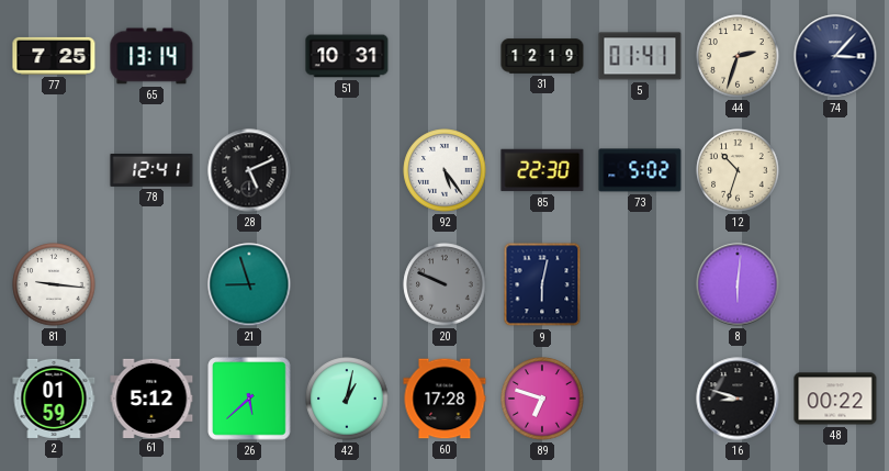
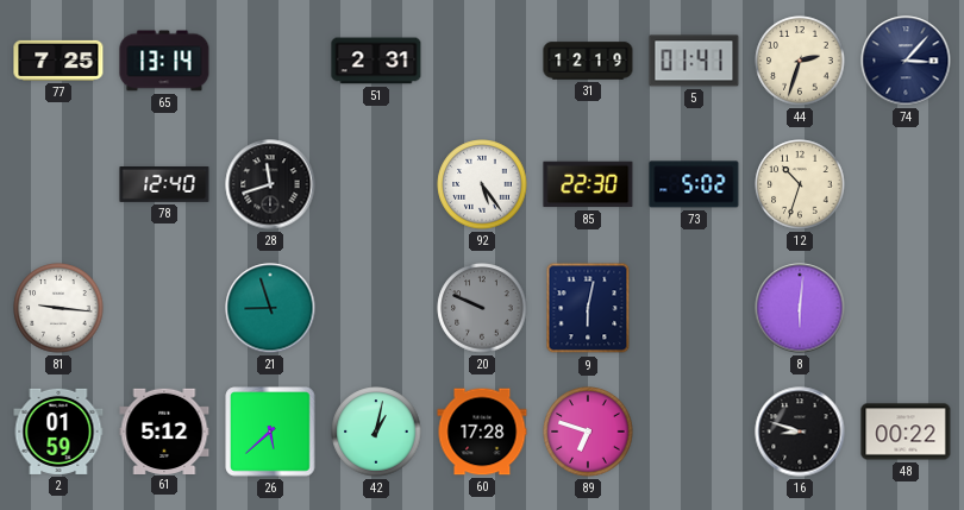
51: 10:31 -> 2:31 (376, 61)
78: 12:41 -> 12:40 (164, 185)
28: 5:11 -> 11:42 (270, 184)
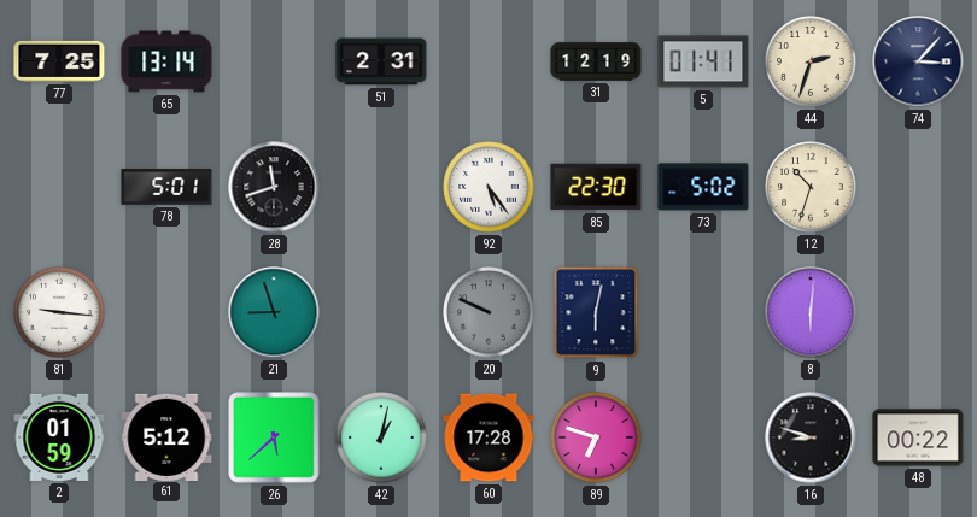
78: 12:40 -> 5:01 (166, 188)
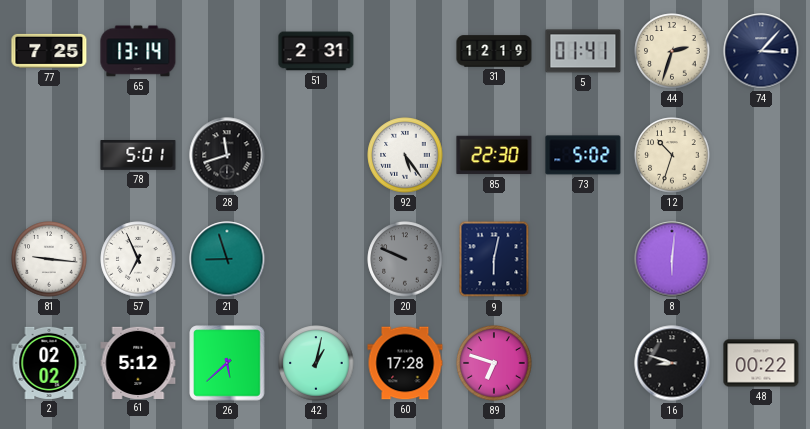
57: none -> 6:56 (138, 259)
2: 01:59 -> 02:02 (49, 363)
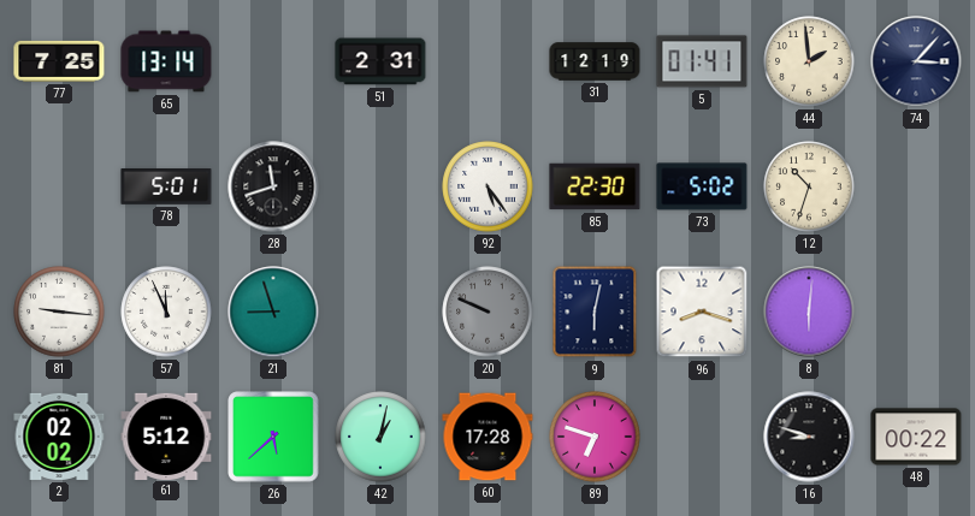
44: 2:33 -> 1:59 (809, 61)
57: 6:56 -> 11:56 (166, 312)
96: none -> 8:18 (702, 312)
